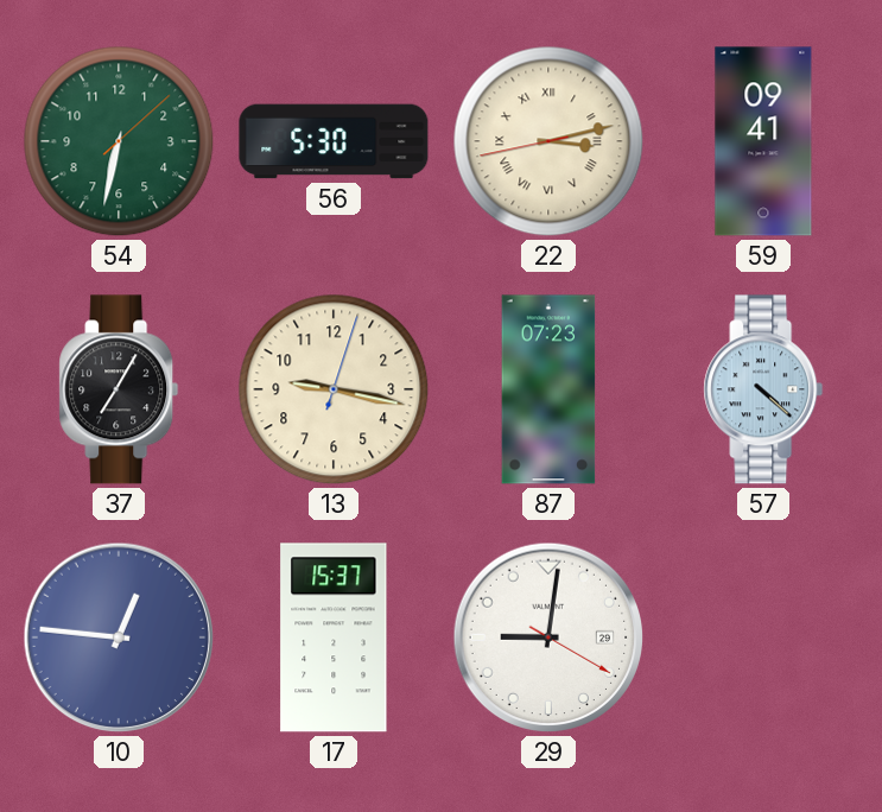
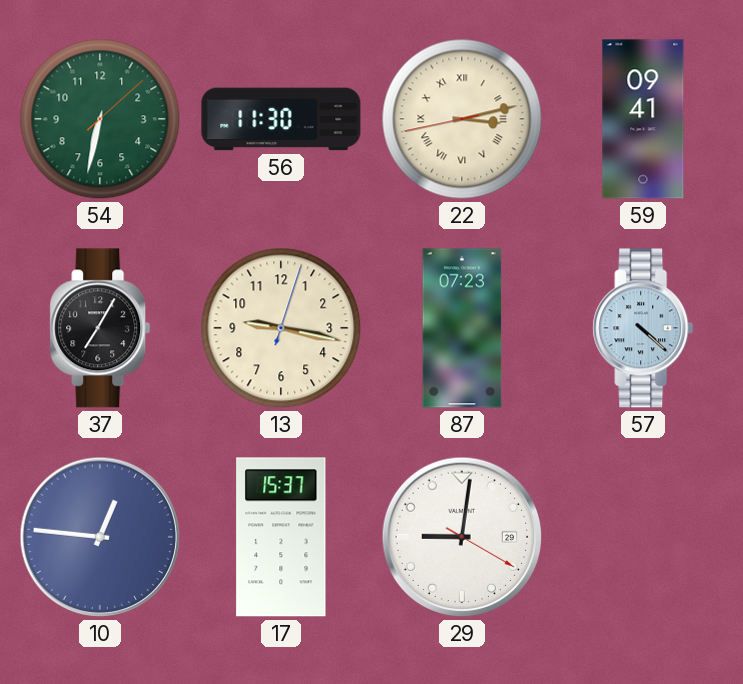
56: 5:30 -> 11:30 (281, 119)
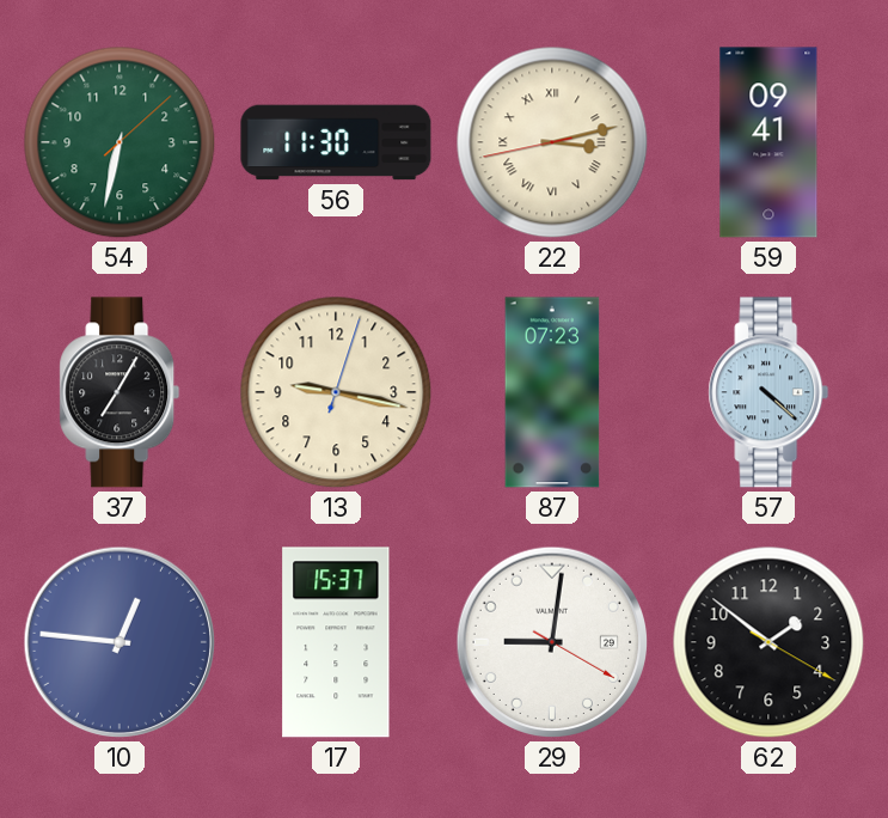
62: none -> 1:51 (768, 642)
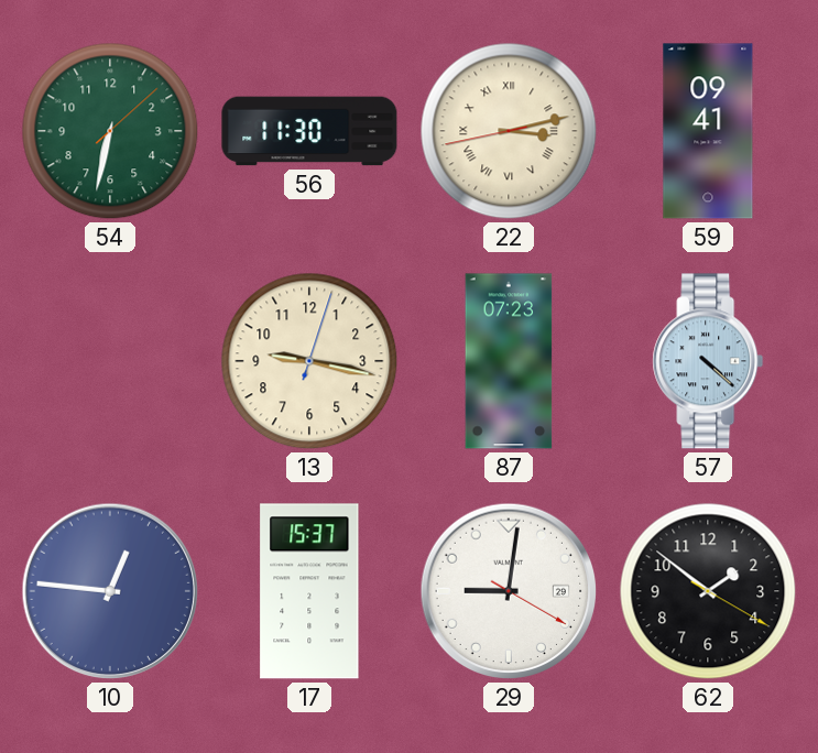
37: 7:05 -> none (120, 392)
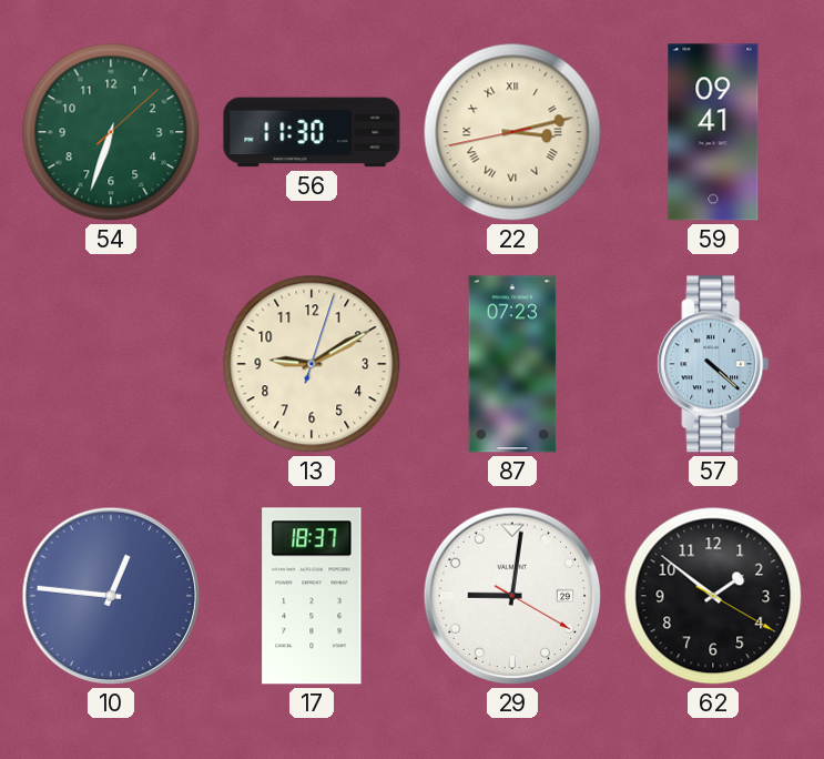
54: 6:32 -> 6:33 (111, 132)
13: 9:17 -> 9:10 (312, 364)
17: 15:37 -> 18:37 (312, 596)
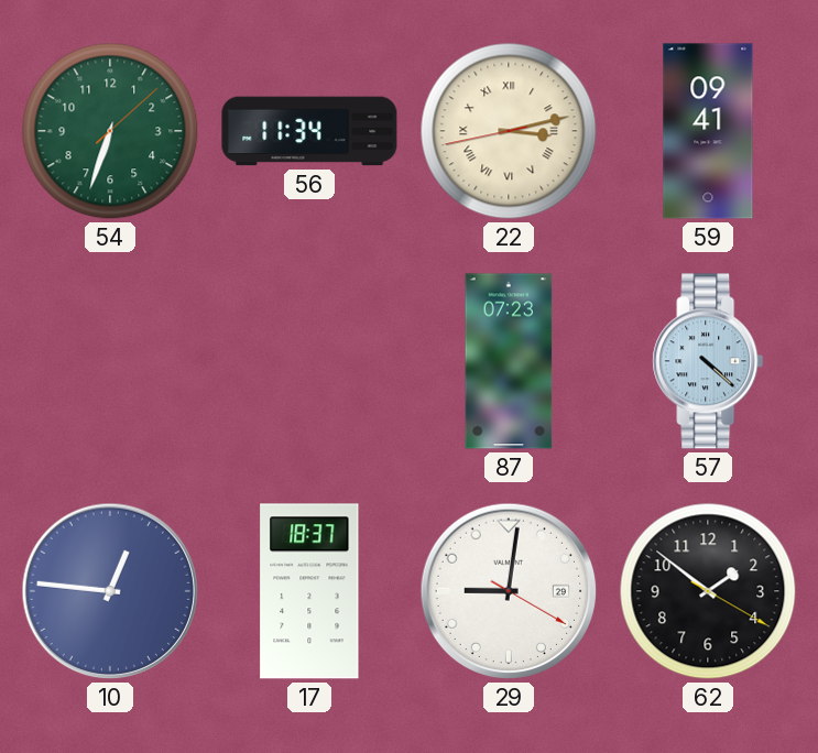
56: 11:30 -> 11:34 (309, 131)
13: 9:10 -> none (312, 364)
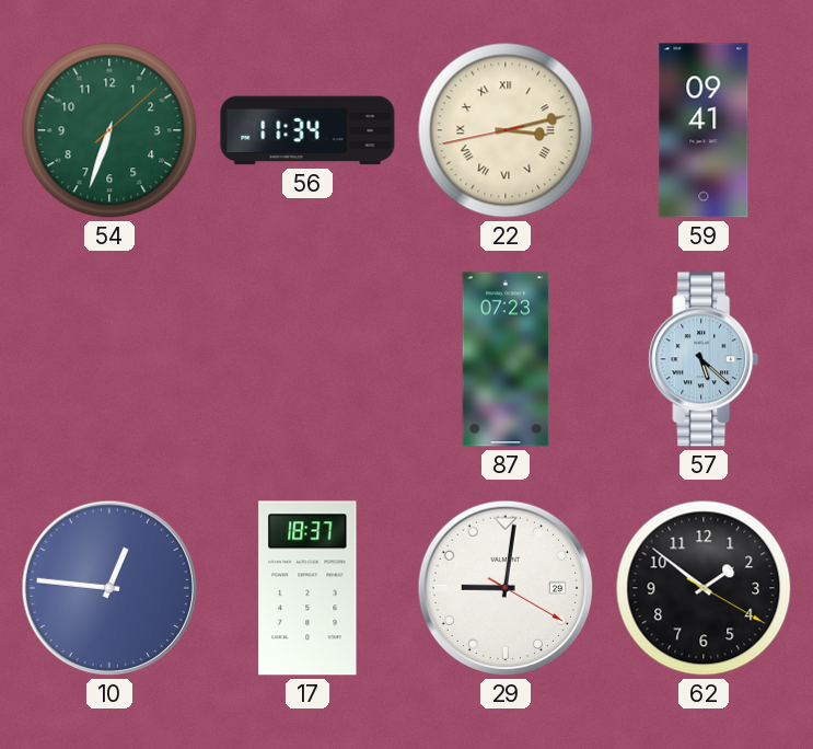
57: 4:22 -> 5:22 (704, 359)
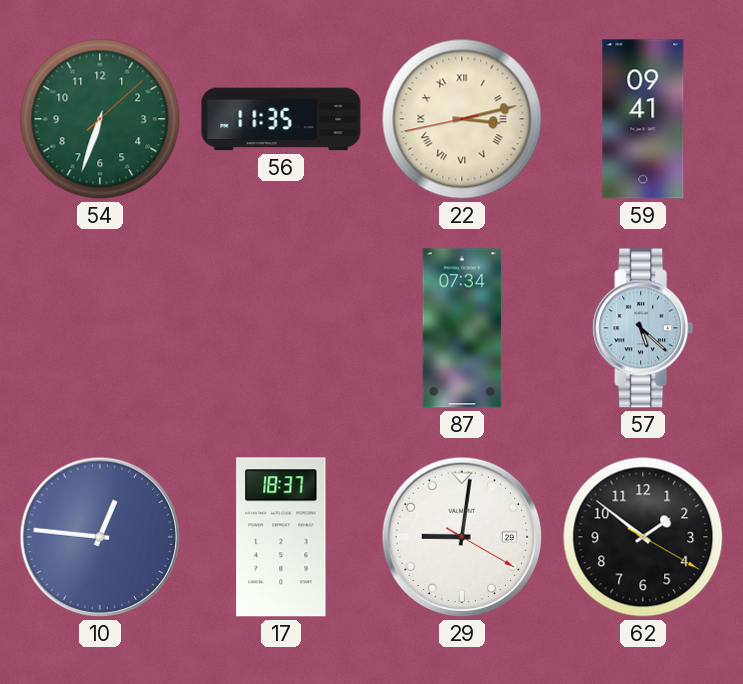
56: 11:34 -> 11:35 (281, 119)
87: 07:23 -> 07:34 (462, 328)
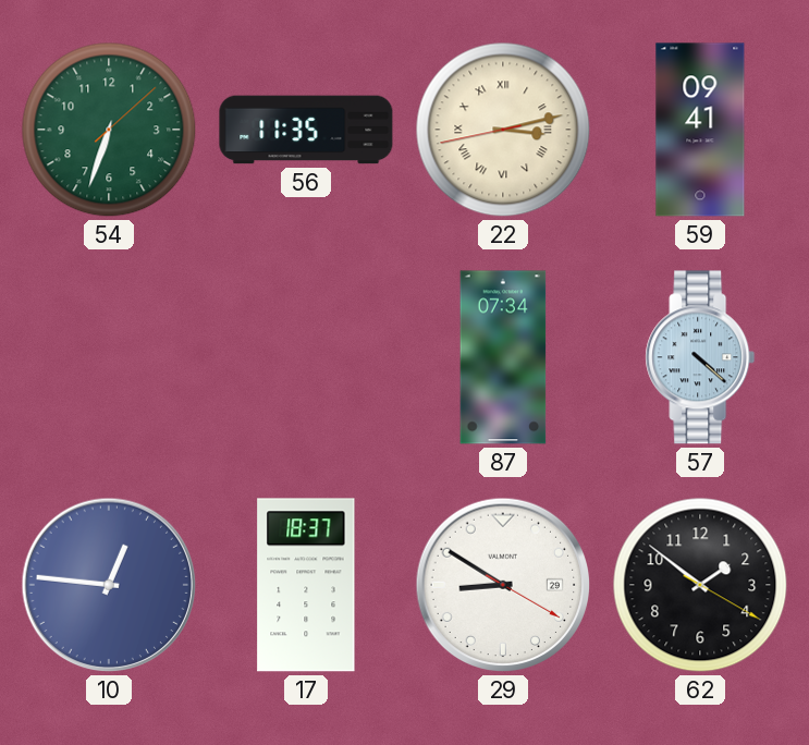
57: 5:22 -> 4:22 (700, 357)
29: 9:01 -> 8:50 (503, 585)
